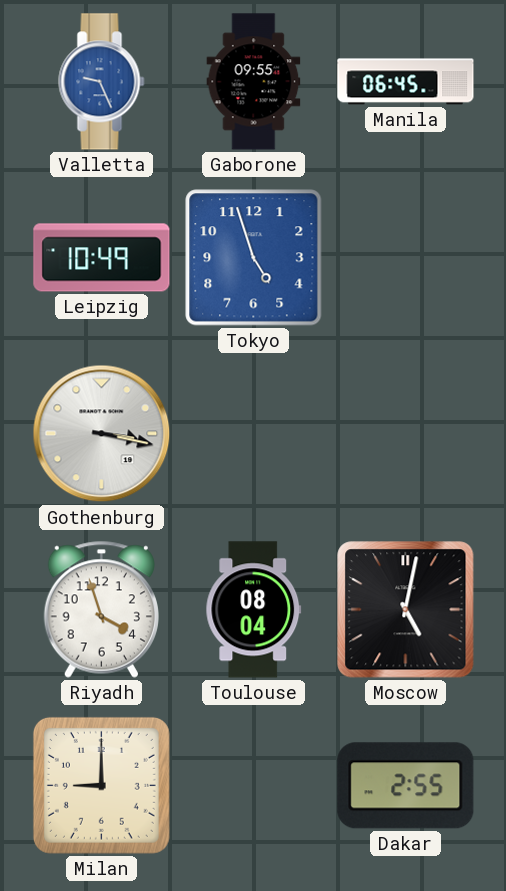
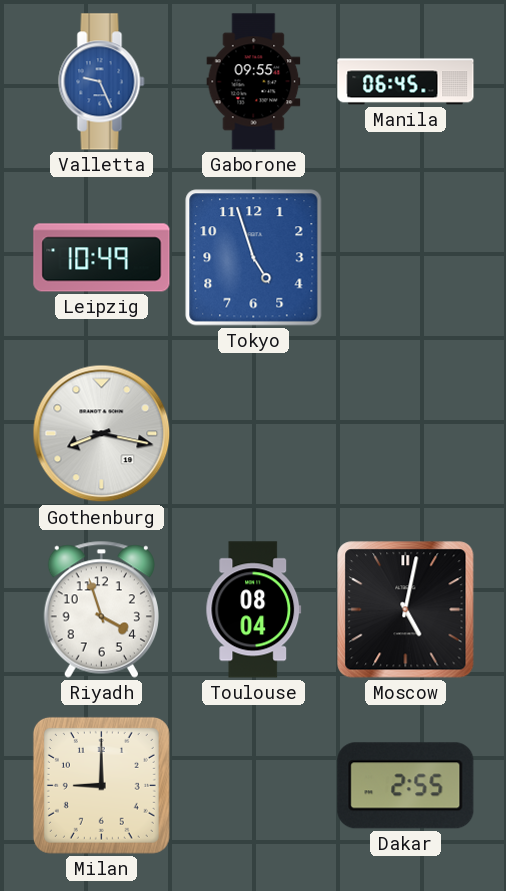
Gothenburg: 3:17 -> 8:17 (102, 434)
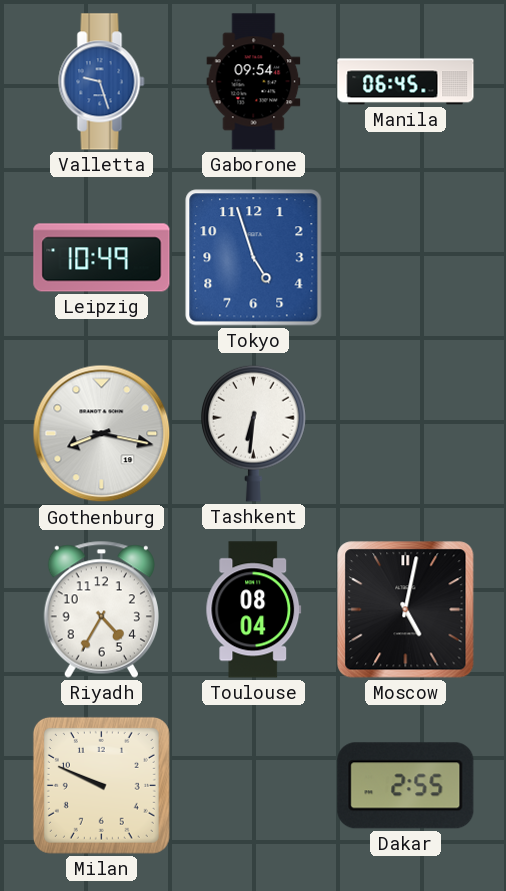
Valletta: 9:26 -> 9:27 (102, 82)
Gaborone: 09:55 -> 09:54 (254, 82)
Tashkent: none -> 6:31 (254, 433)
Riyadh: 3:57 -> 4:35 (101, 609)
Milan: 9:00 -> 9:49 (101, 785)
